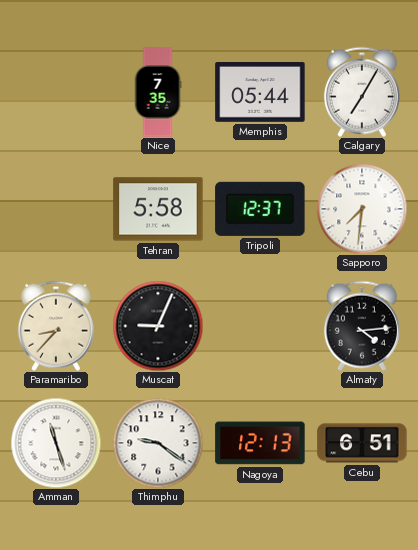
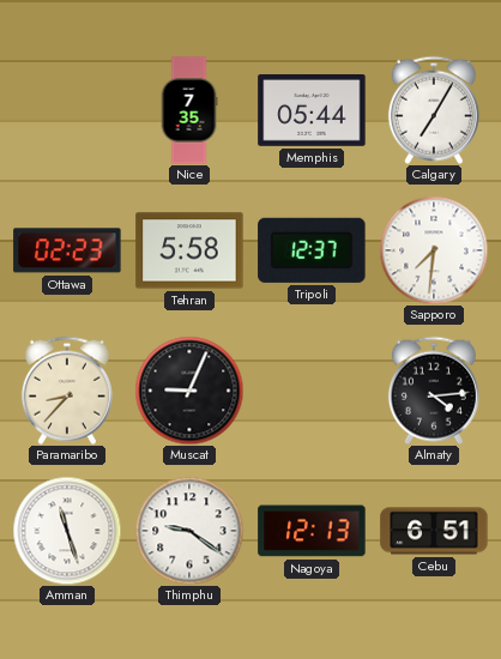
Ottawa: none -> 02:23 (67, 250)
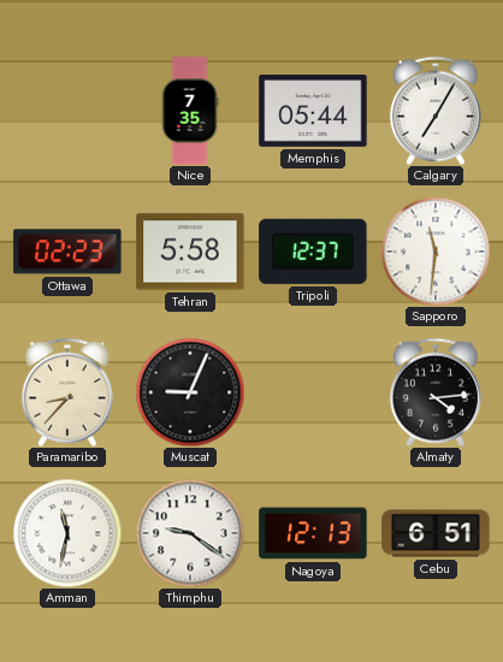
Sapporo: 7:31 -> 11:31 (436, 252)
Amman: 11:27 -> 11:32 (67, 533)
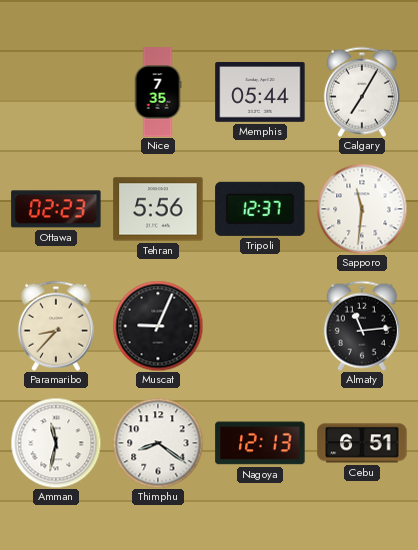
Tehran: 5:58 -> 5:56 (158, 209)
Almaty: 4:14 -> 11:14 (362, 326)
Thimphu: 9:21 -> 8:21 (158, 443)
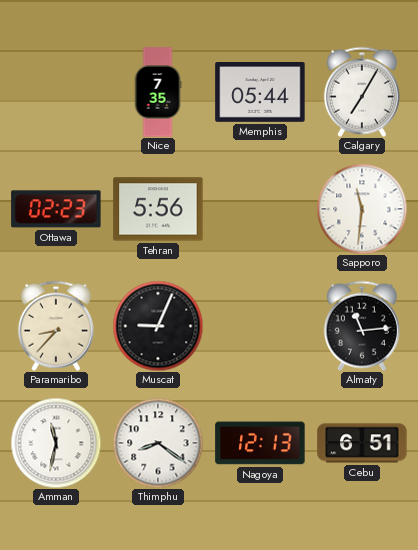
Tripoli: 12:37 -> none (260, 209)
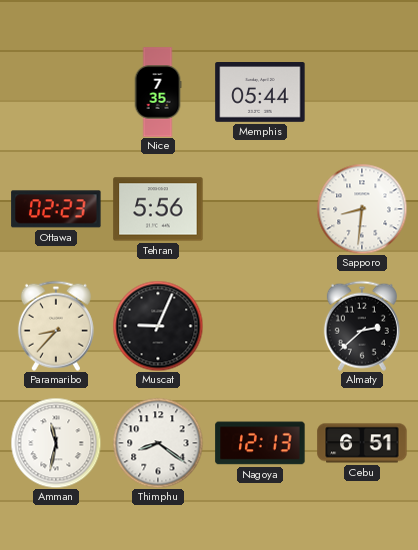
Calgary: 7:05 -> none (362, 92)
Sapporo: 11:31 -> 8:31 (362, 209)
Almaty: 11:14 -> 2:38 (362, 326)
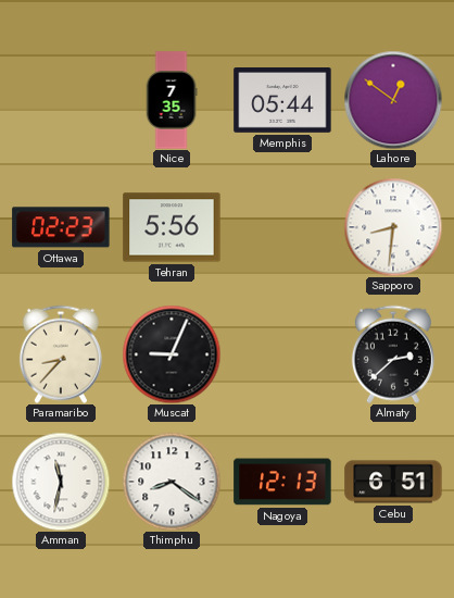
Lahore: none -> 12:51 (393, 100)
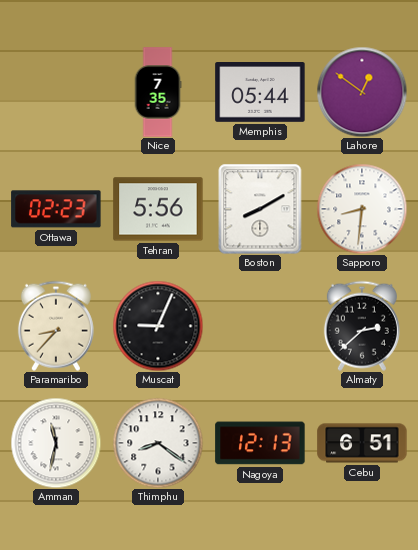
Boston: none -> 8:10 (260, 209)
